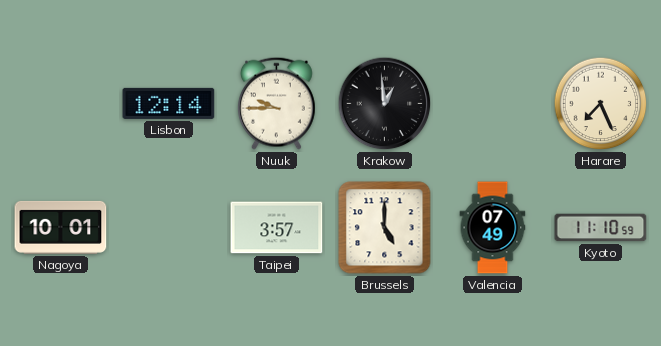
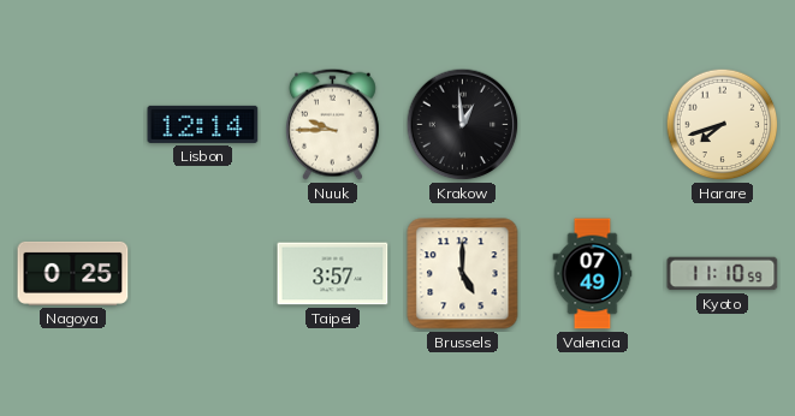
Harare: 7:26 -> 7:42 (723, 125)
Nagoya: 10:01 -> 0:25 (73, 273)
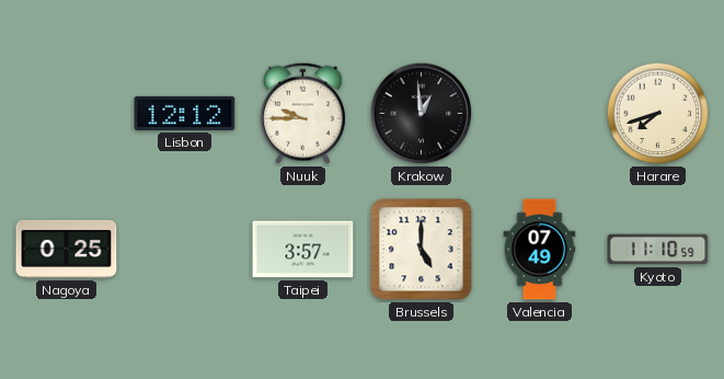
Lisbon: 12:14 -> 12:12 (185, 113)
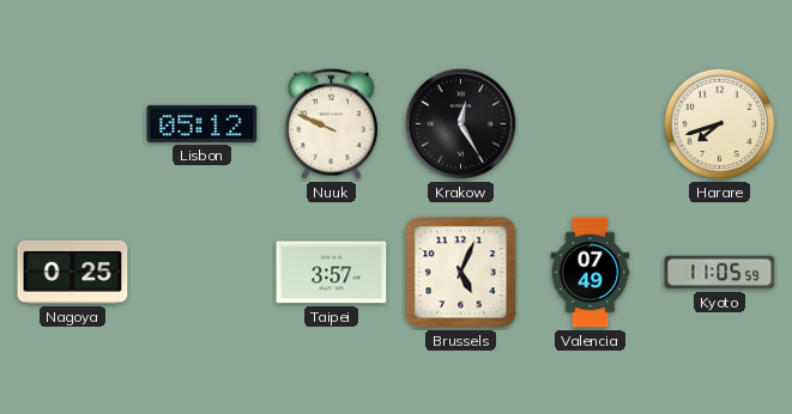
Lisbon: 12:12 -> 05:12 (202, 123)
Nuuk: 9:45 -> 9:49 (331, 123)
Krakow: 12:59 -> 12:25 (461, 124)
Brussels: 5:00 -> 5:04 (461, 273)
Kyoto: 11:10 -> 11:05 (720, 273)
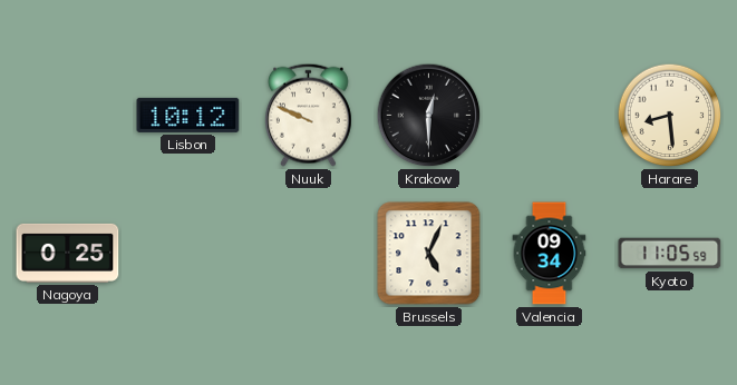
Lisbon: 05:12 -> 10:12 (188, 115)
Krakow: 12:25 -> 12:30 (429, 116)
Harare: 7:42 -> 8:29 (670, 116)
Taipei: 3:57 -> none (332, 273)
Valencia: 07:49 -> 09:34 (550, 254)
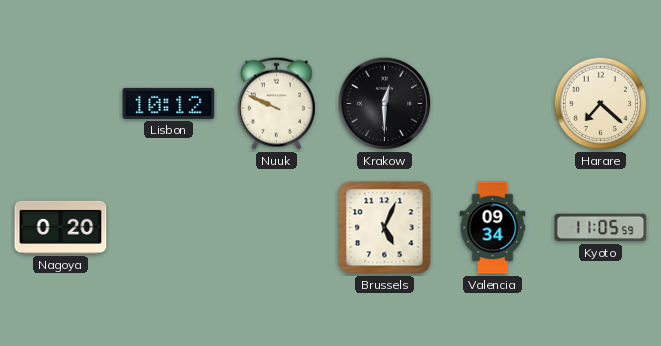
Harare: 8:29 -> 7:22 (601, 104)
Nagoya: 0:25 -> 0:20 (61, 227)
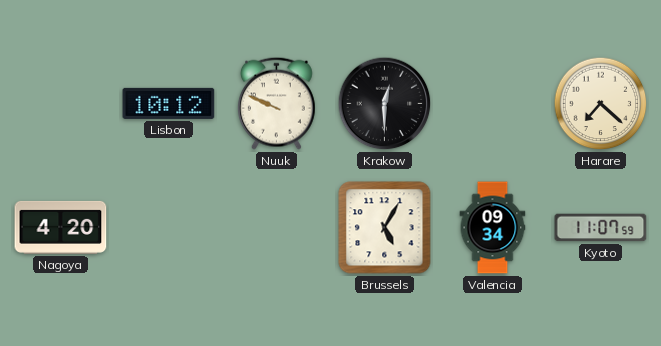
Nagoya: 0:20 -> 4:20 (61, 227)
Brussels: 5:04 -> 5:05 (385, 228)
Kyoto: 11:05 -> 11:07 (601, 228)
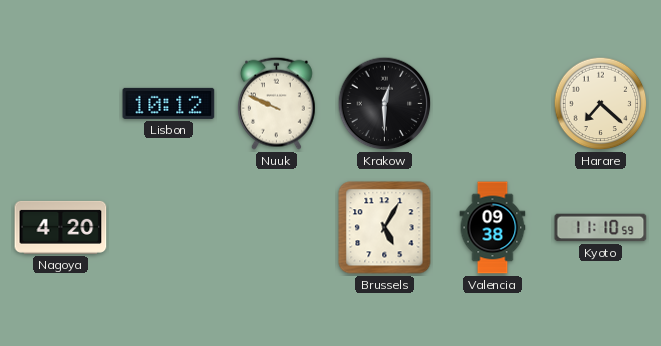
Valencia: 09:34 -> 09:38 (493, 228)
Kyoto: 11:07 -> 11:10 (601, 228)
